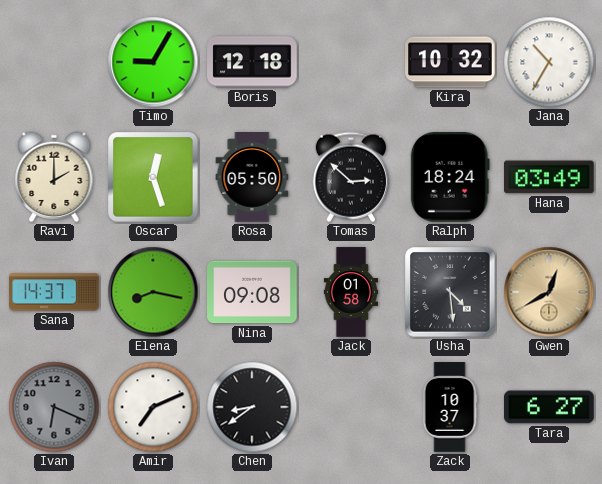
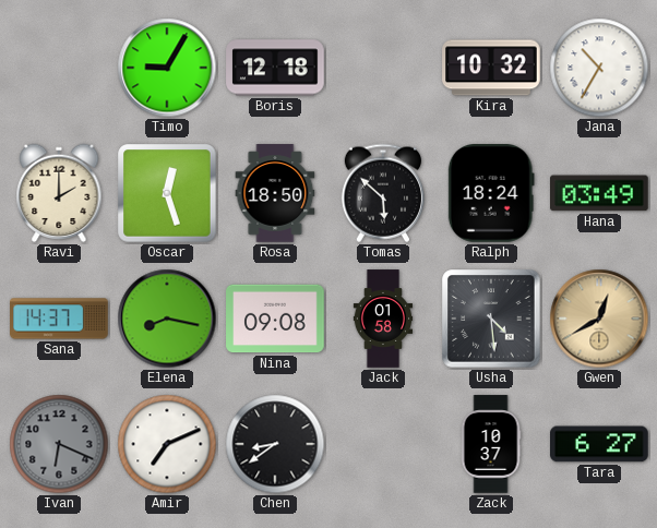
Rosa: 05:50 -> 18:50 (275, 193)
Tomas: 2:52 -> 5:52 (383, 193)
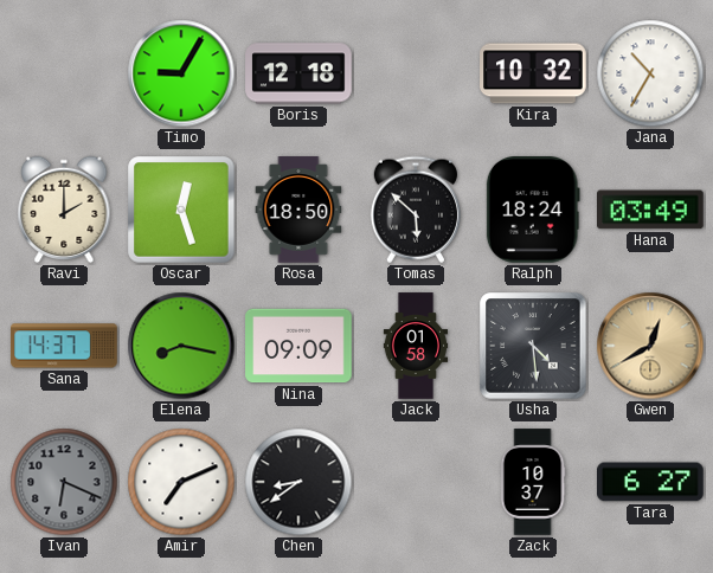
Nina: 09:08 -> 09:09 (298, 346)
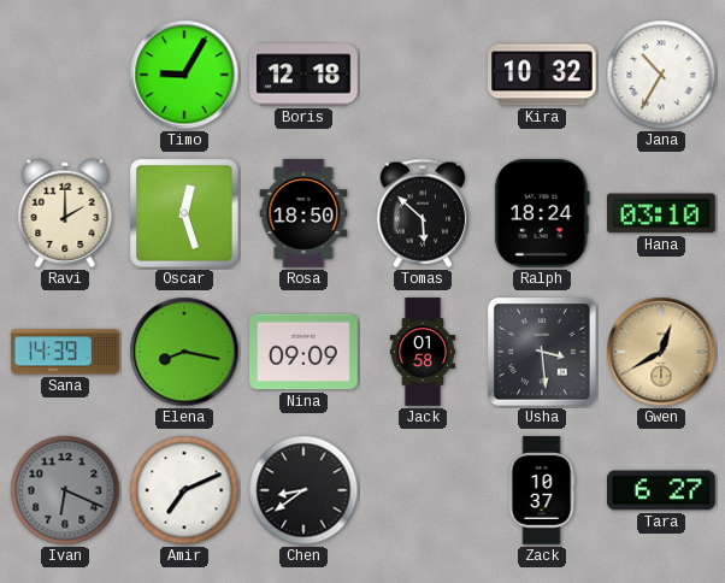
Hana: 03:49 -> 03:10 (662, 213)
Sana: 14:37 -> 14:39 (65, 352)
Usha: 4:29 -> 3:29 (542, 352)
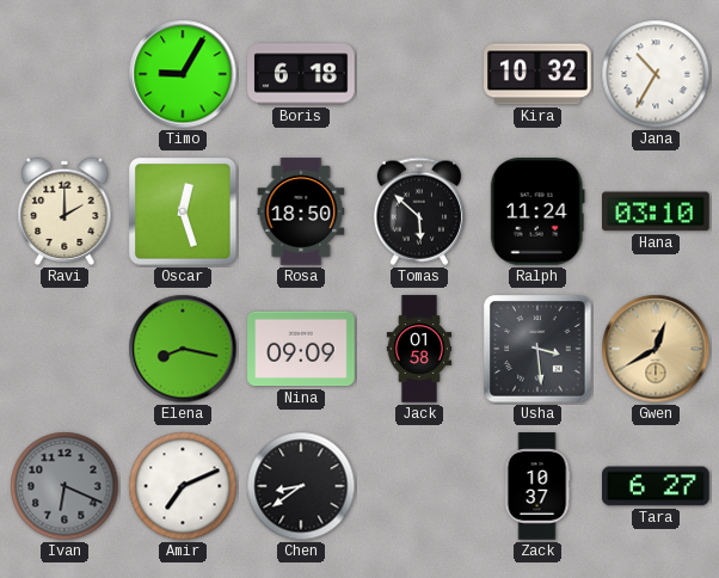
Boris: 12:18 -> 6:18 (301, 74)
Ralph: 18:24 -> 11:24 (537, 213)
Sana: 14:39 -> none (65, 352)
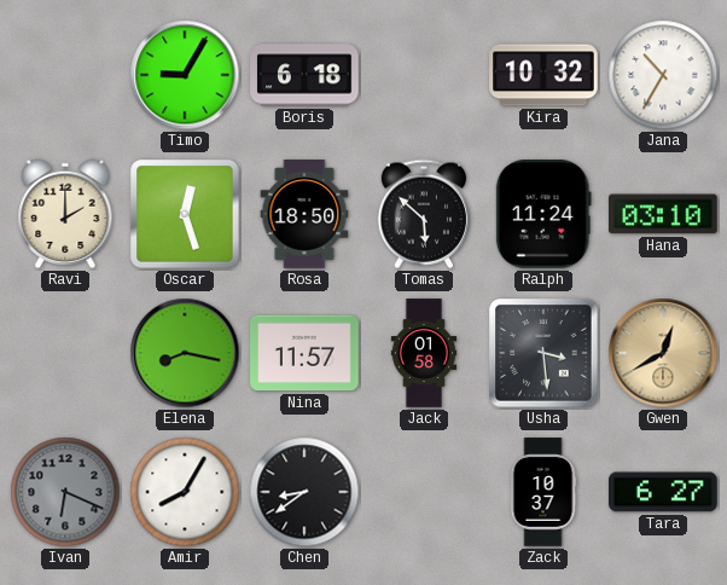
Nina: 09:09 -> 11:57 (304, 353)
Amir: 7:11 -> 8:05 (185, 492)
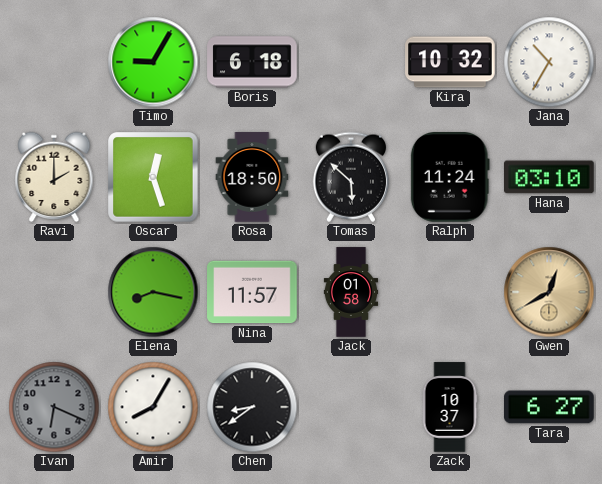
Usha: 3:29 -> none (543, 353)
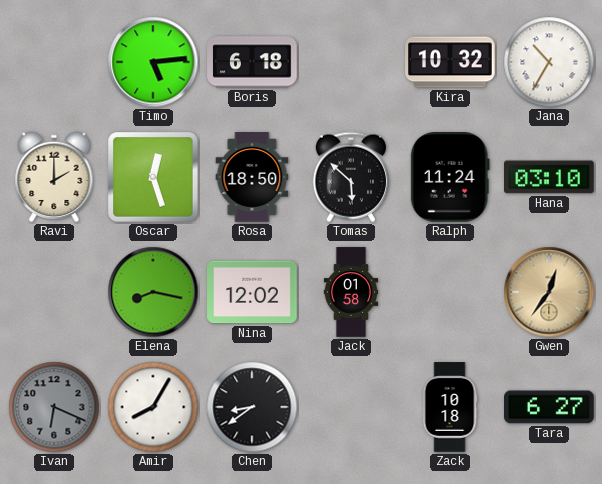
Timo: 9:05 -> 5:14 (153, 62)
Nina: 11:57 -> 12:02 (252, 292)
Gwen: 12:40 -> 12:36 (549, 292)
Zack: 10:37 -> 10:18 (450, 407)
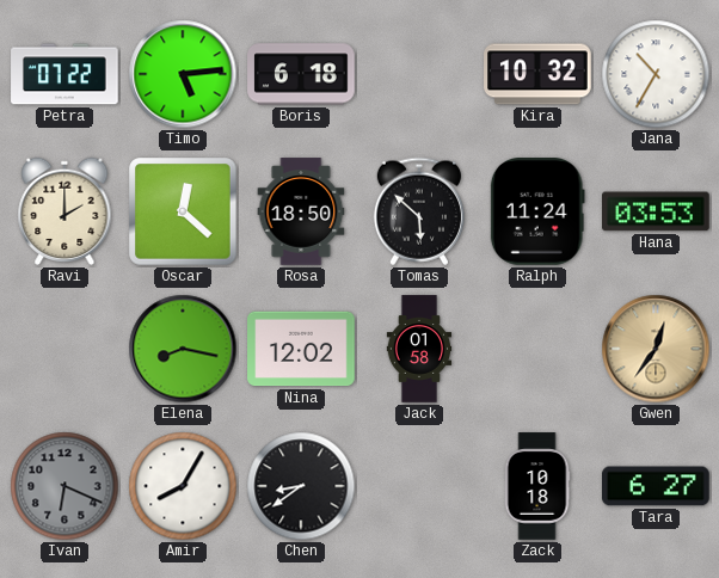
Petra: none -> 07:22 (64, 74)
Oscar: 12:27 -> 12:22 (183, 211)
Hana: 03:10 -> 03:53 (657, 211)
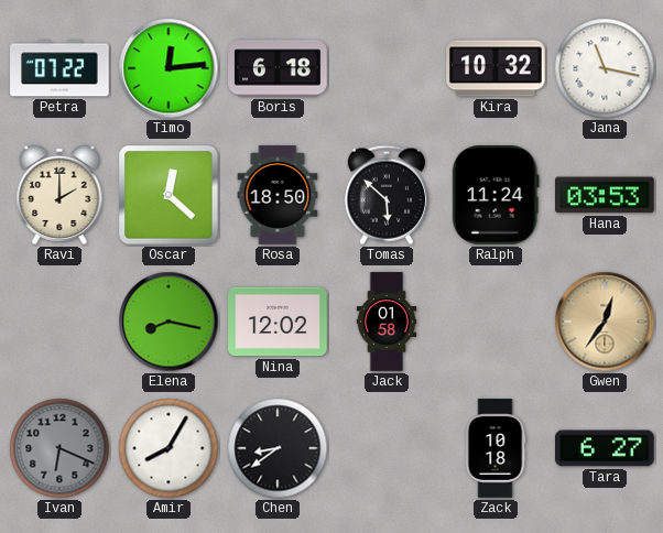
Timo: 5:14 -> 12:14 (169, 68)
Jana: 10:35 -> 11:17 (605, 68)
